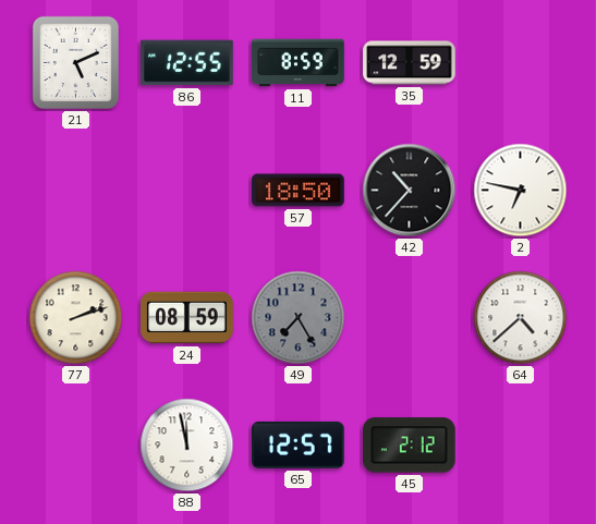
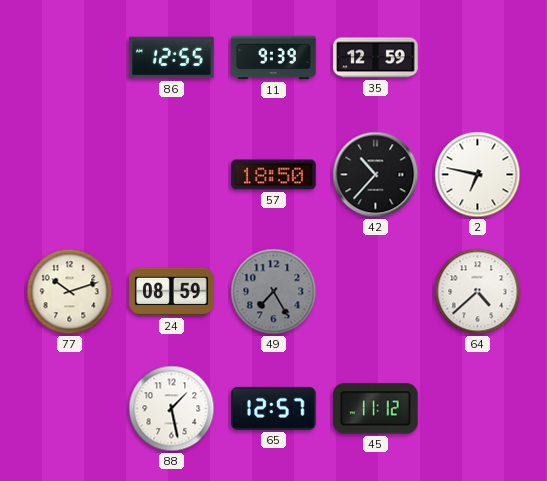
21: 5:11 -> none (75, 63)
11: 8:59 -> 9:39 (274, 58)
77: 2:12 -> 10:12 (70, 292)
88: 11:58 -> 1:28 (172, 409)
45: 2:12 -> 11:12 (376, 409)
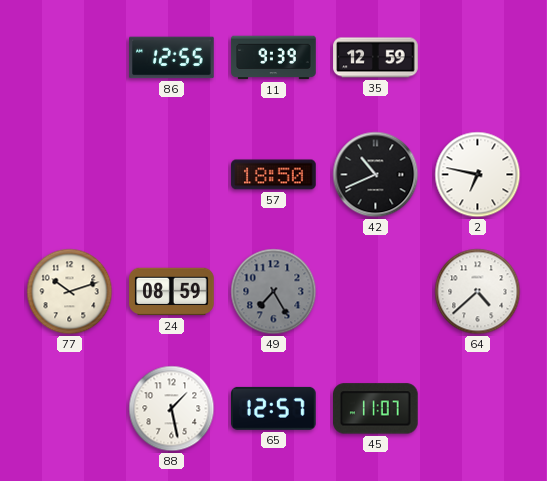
42: 10:37 -> 10:41 (376, 175)
45: 11:12 -> 11:07 (376, 409)
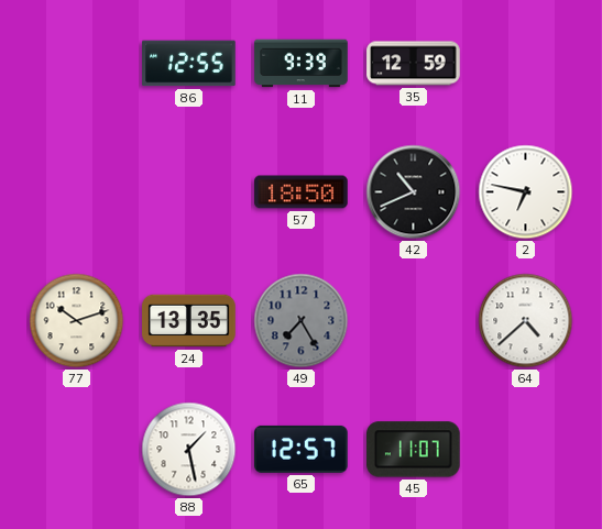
24: 08:59 -> 13:35 (189, 321)
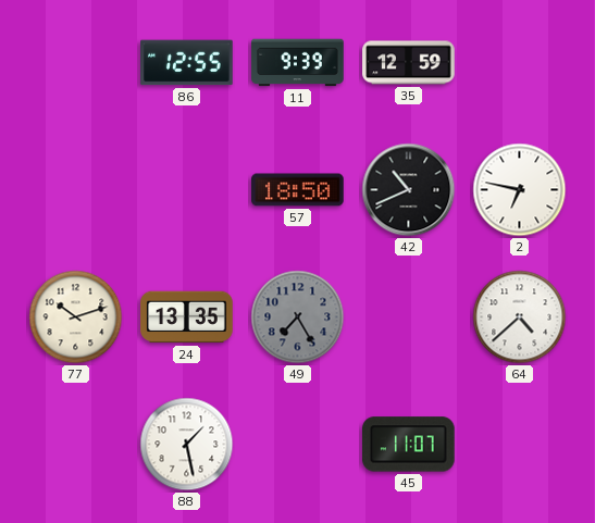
65: 12:57 -> none (302, 449)
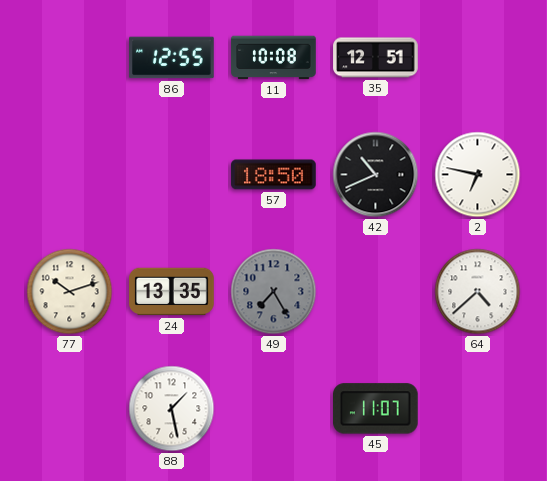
11: 9:39 -> 10:08 (274, 58)
35: 12:59 -> 12:51 (376, 58)
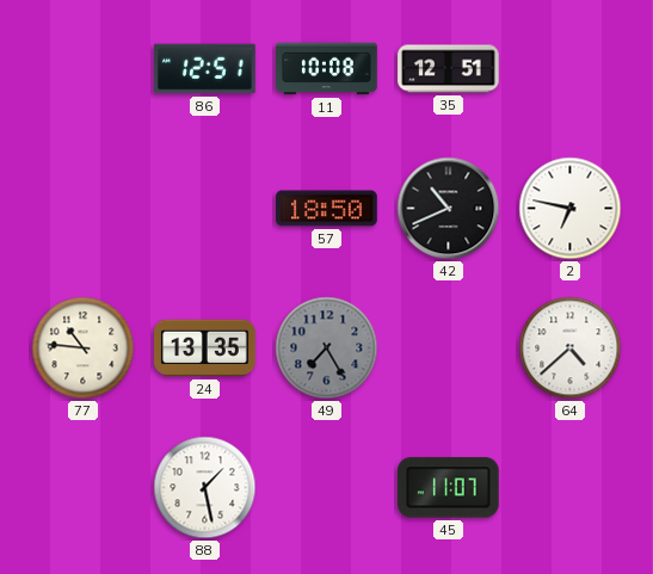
86: 12:55 -> 12:51 (205, 69)
77: 10:12 -> 10:46 (84, 348)
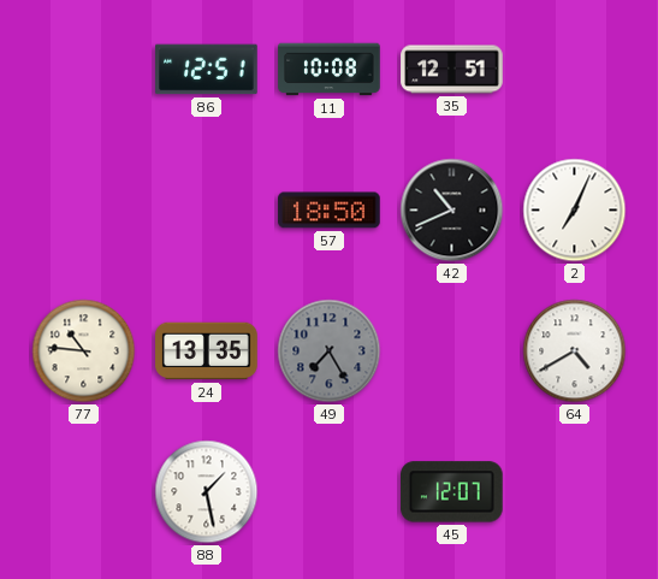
2: 6:47 -> 7:04 (575, 211)
64: 4:38 -> 4:40 (575, 351)
45: 11:07 -> 12:07 (452, 492)
